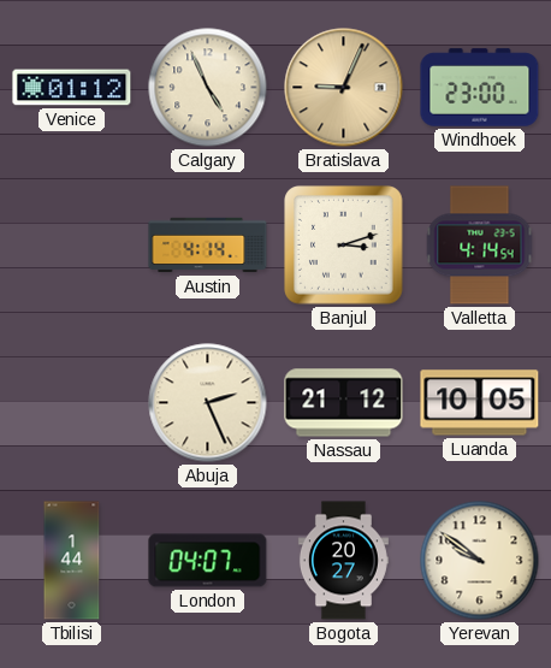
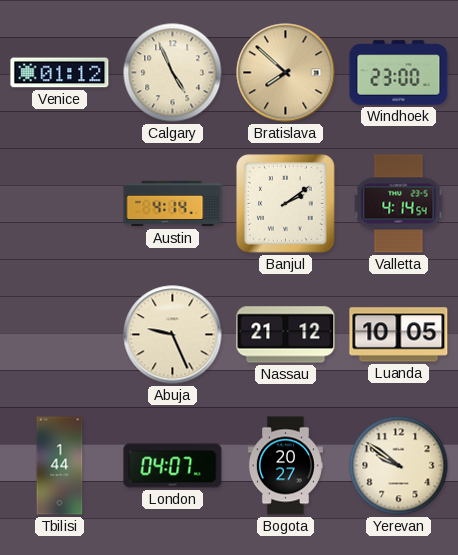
Bratislava: 9:04 -> 7:52 (286, 73)
Banjul: 3:12 -> 2:09 (286, 204)
Abuja: 2:26 -> 9:26 (173, 335)
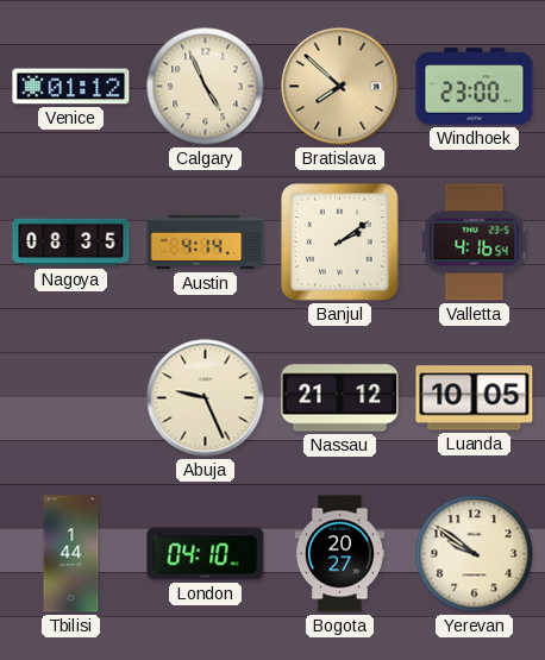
Nagoya: none -> 08:35 (71, 243)
Valletta: 4:14 -> 4:16 (475, 243)
London: 04:07 -> 04:10 (206, 554)
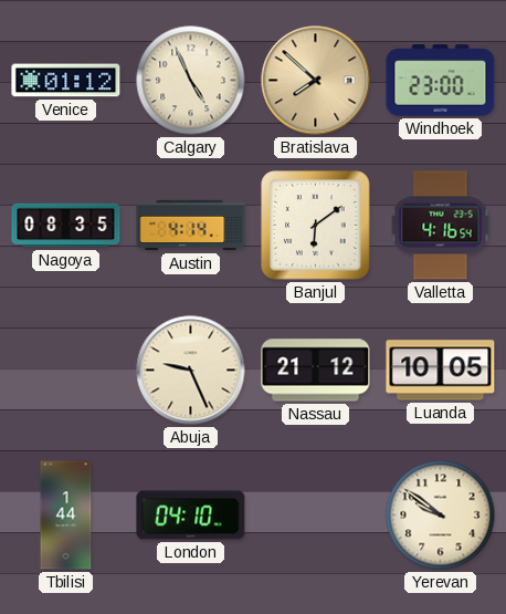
Banjul: 2:09 -> 6:09 (316, 226)
Bogota: 20:27 -> none (339, 554)
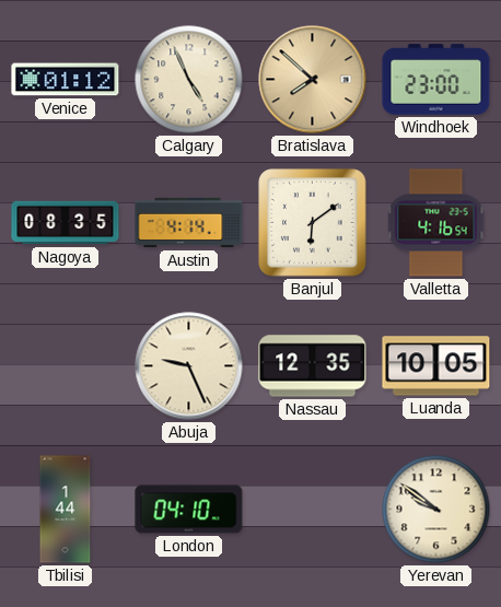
Nassau: 21:12 -> 12:35 (313, 366)
